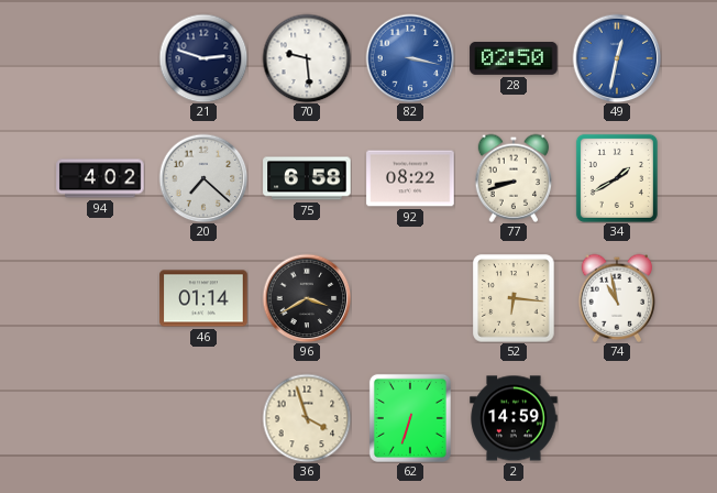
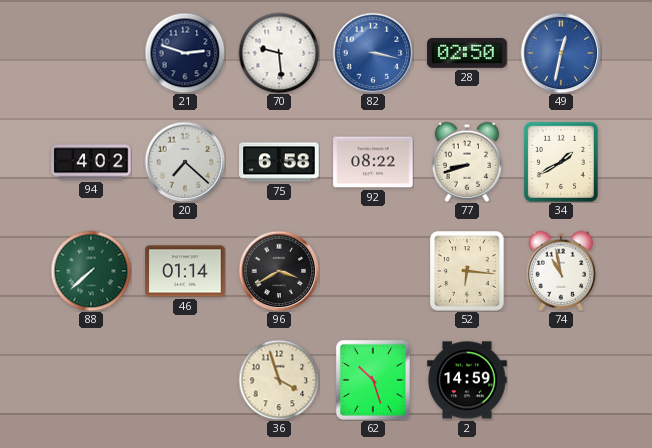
88: none -> 7:38 (91, 271)
62: 6:33 -> 10:27 (373, 380)
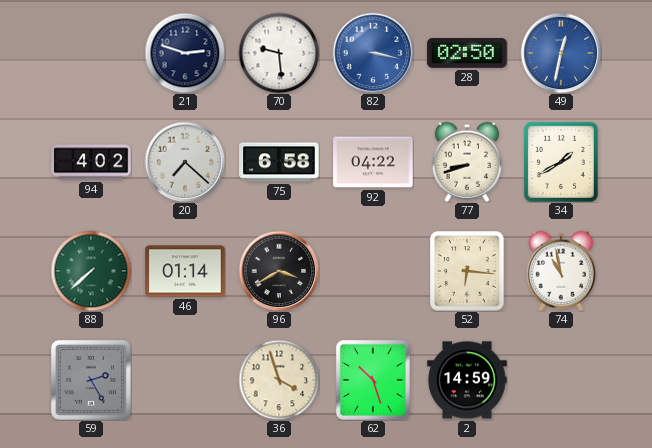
92: 08:22 -> 04:22 (373, 162)
59: none -> 2:25 (91, 380)
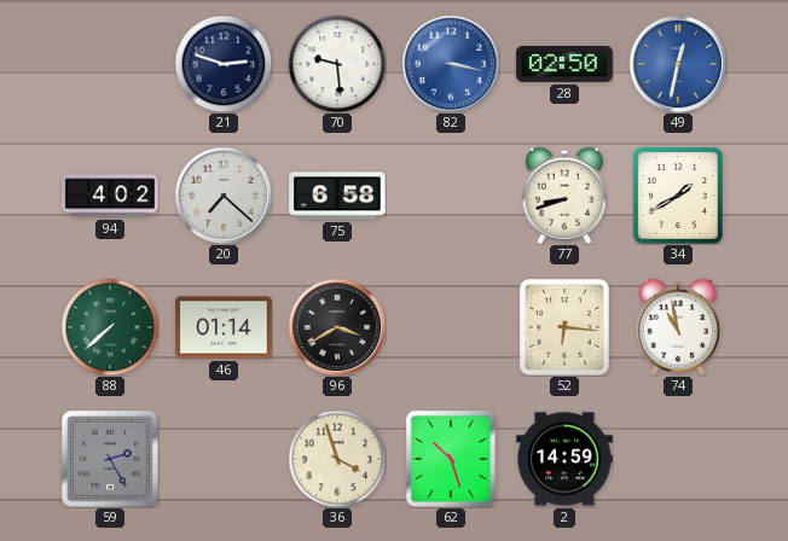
92: 04:22 -> none (373, 162)
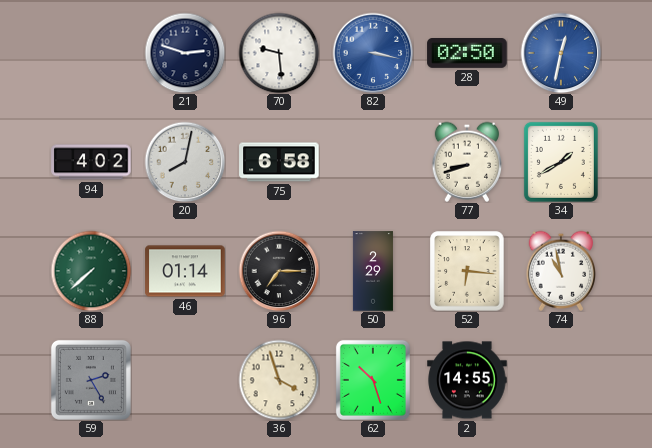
20: 7:22 -> 8:02 (185, 162)
96: 3:40 -> 7:15 (279, 271)
50: none -> 2:29 (373, 271)
2: 14:59 -> 14:55 (467, 380)
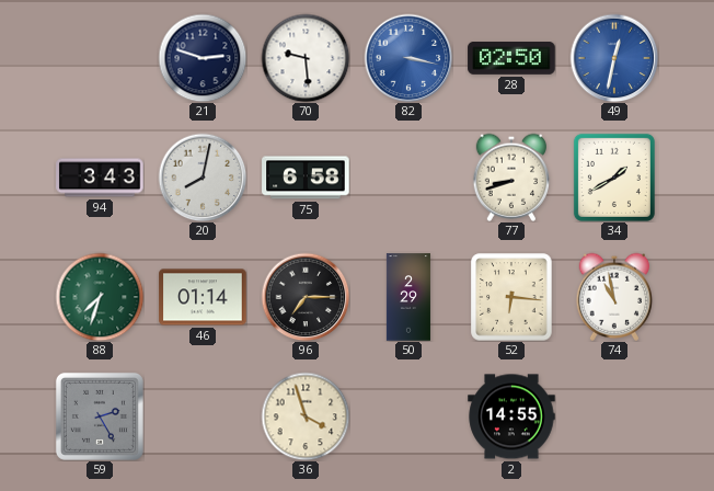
94: 4:02 -> 3:43 (100, 178)
88: 7:38 -> 7:33 (100, 297)
62: 10:27 -> none (373, 380)
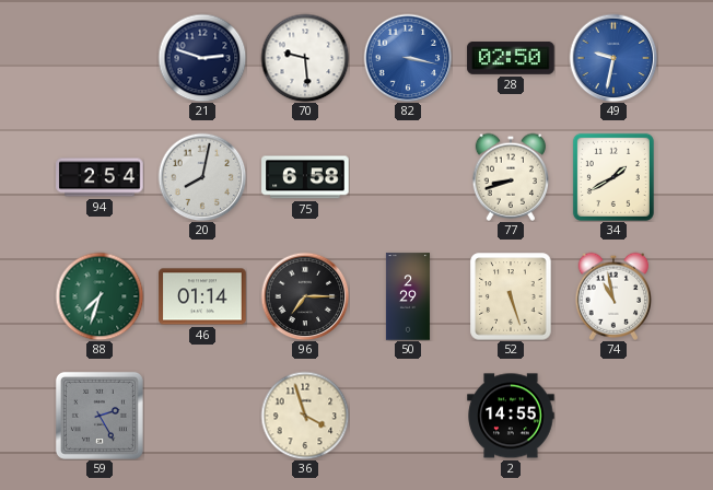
49: 12:32 -> 9:32 (613, 58)
94: 3:43 -> 2:54 (100, 177)
52: 6:16 -> 5:27 (511, 296)
